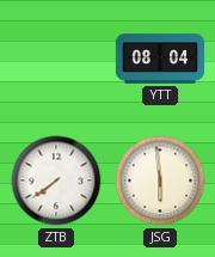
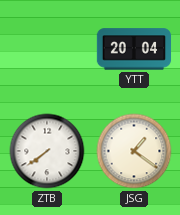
YTT: 08:04 -> 20:04 (134, 49)
JSG: 5:59 -> 1:21 (134, 151)
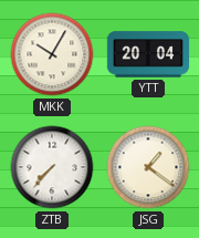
MKK: none -> 10:05 (52, 54)
ZTB: 7:39 -> 7:37 (52, 167)
